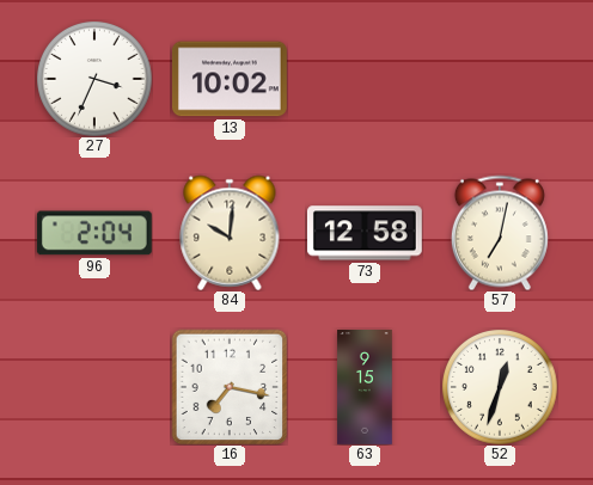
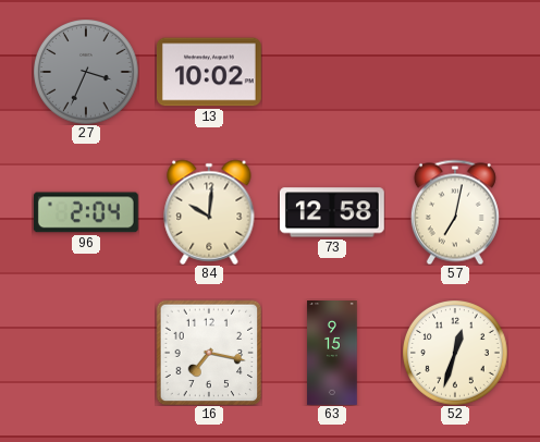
27 dial: white -> grey (86, 72)
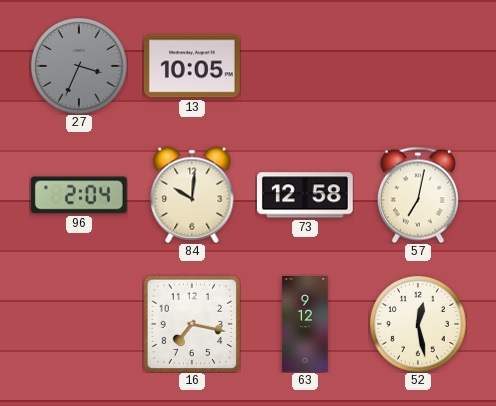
13: 10:02 -> 10:05 (192, 66)
63: 9:15 -> 9:12 (305, 325)
52: 12:33 -> 12:28 (418, 324)
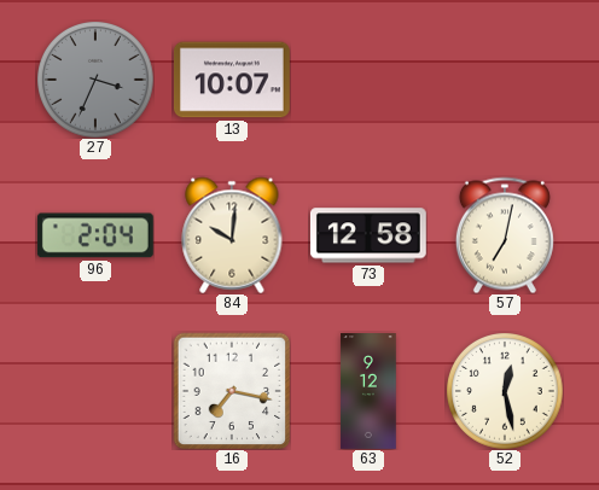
13: 10:05 -> 10:07 (232, 80)
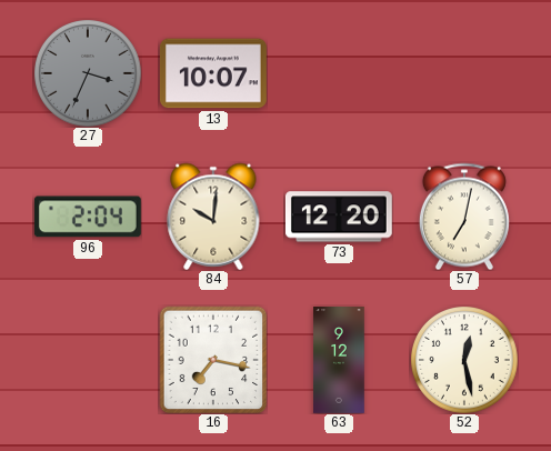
73: 12:58 -> 12:20 (339, 217)
